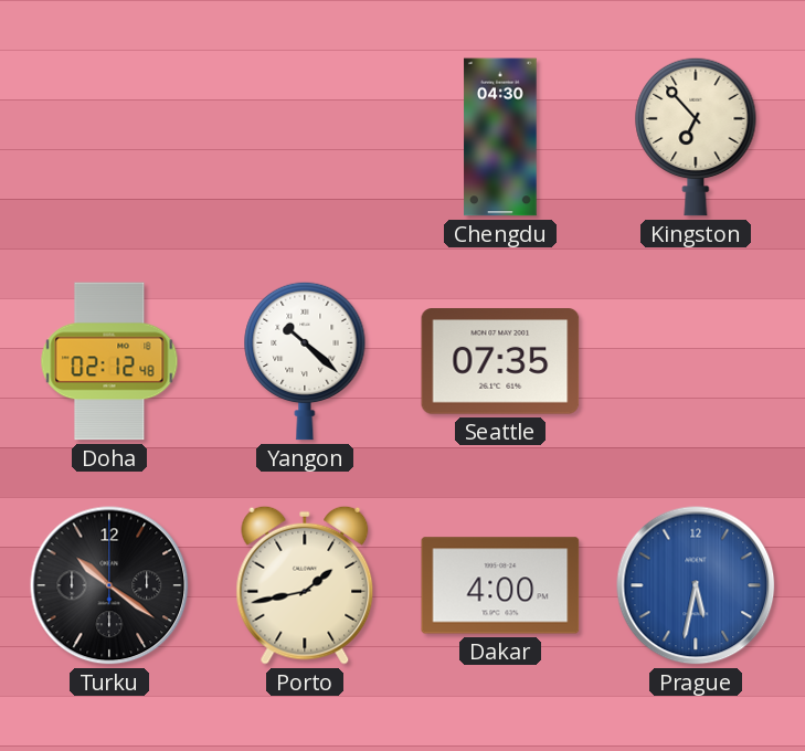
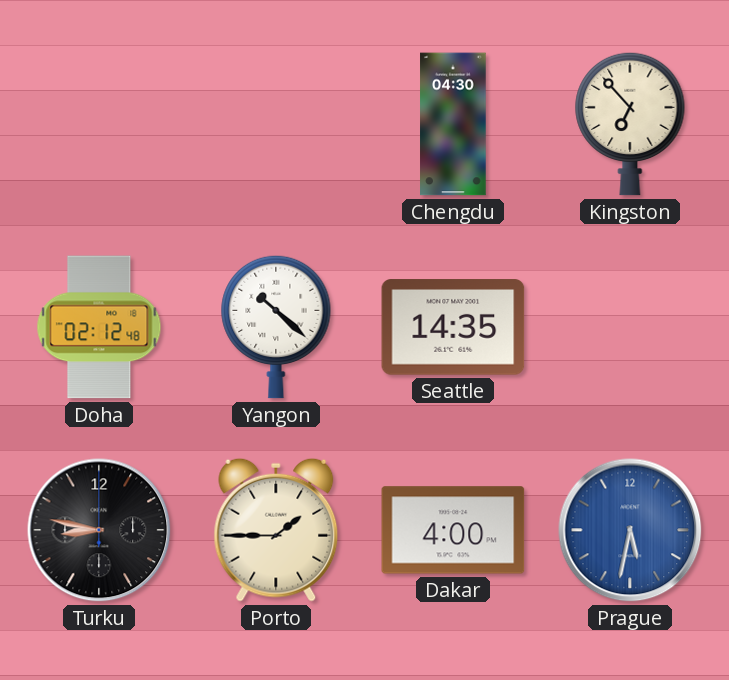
Seattle: 07:35 -> 14:35 (453, 327)
Turku: 10:21 -> 8:47 (99, 530)
Porto: 1:43 -> 1:45 (276, 530)
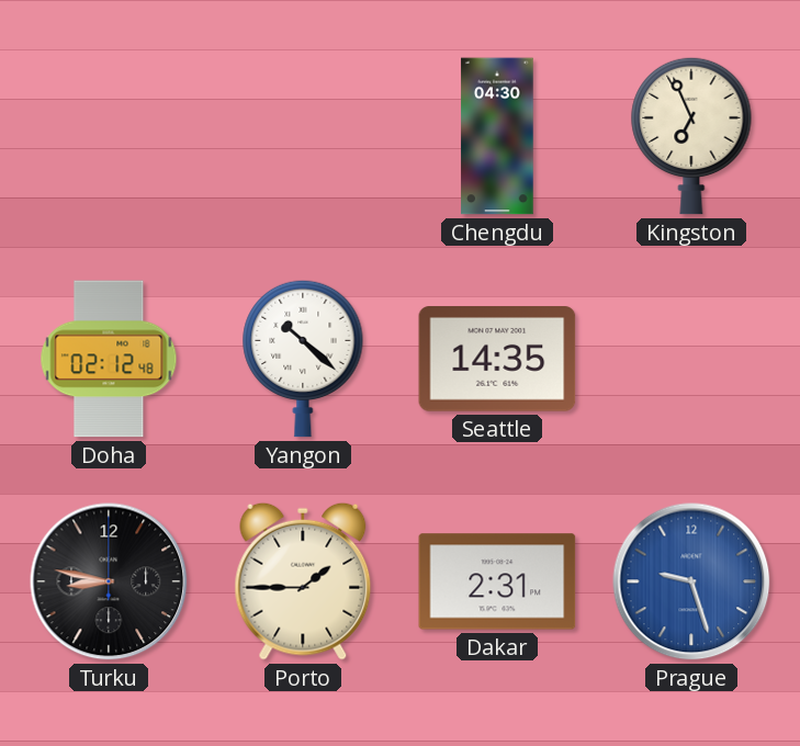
Kingston: 6:53 -> 6:56 (691, 136)
Dakar: 4:00 -> 2:31 (497, 581)
Prague: 5:32 -> 9:27 (691, 581)
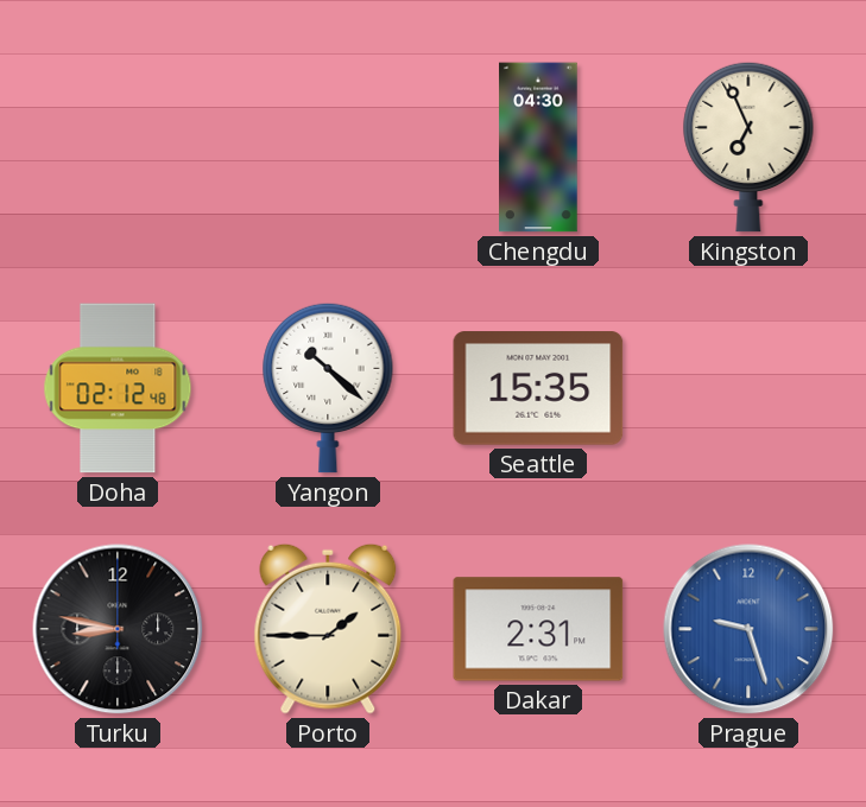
Seattle: 14:35 -> 15:35 (538, 388)
